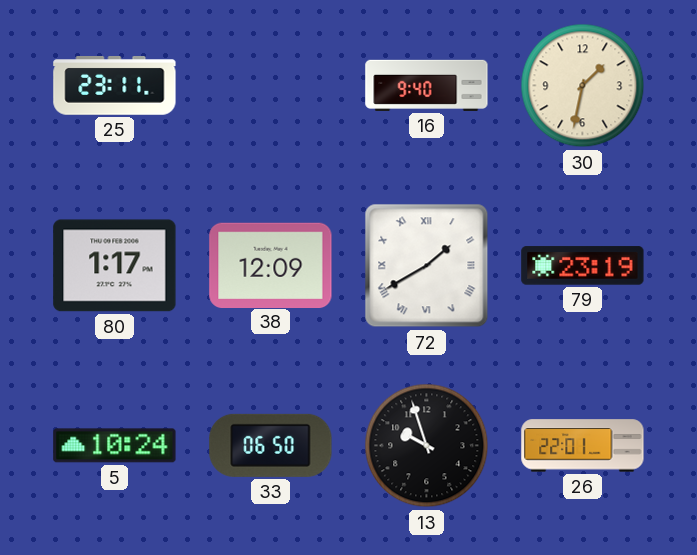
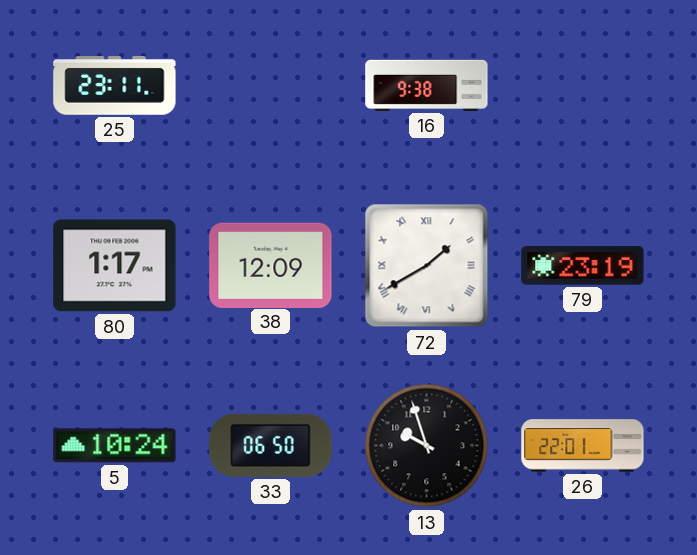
16: 9:40 -> 9:38 (427, 85)
30: 1:32 -> none (583, 86)
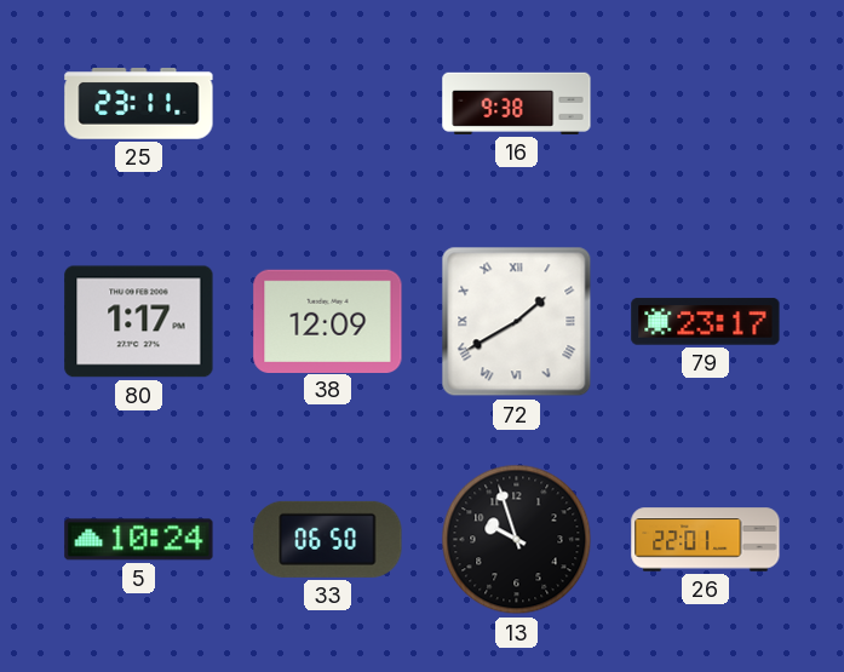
79: 23:19 -> 23:17 (706, 322)
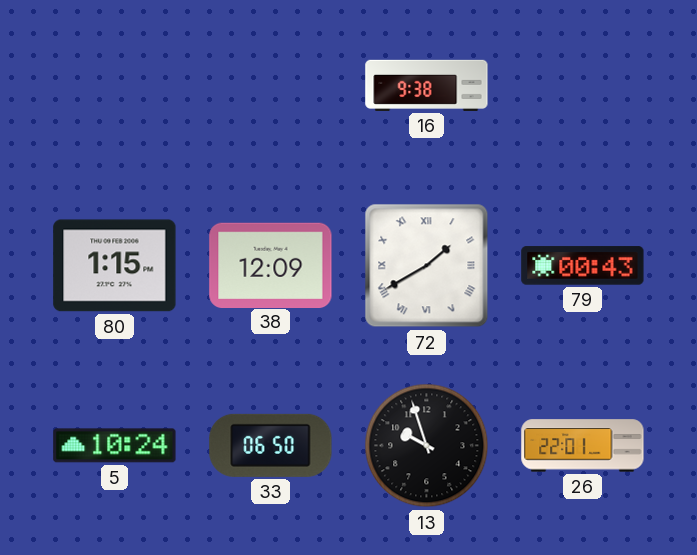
25: 23:11 -> none (139, 104)
80: 1:17 -> 1:15 (115, 266)
79: 23:17 -> 00:43 (583, 266)
